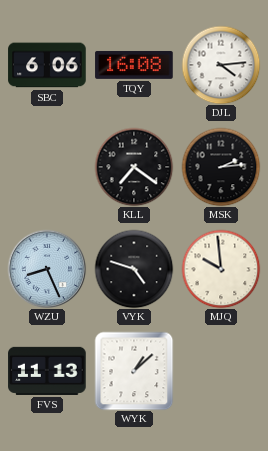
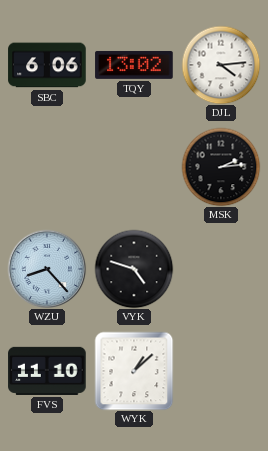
TQY: 16:08 -> 13:02 (134, 65)
KLL: 7:21 -> none (134, 167)
WZU: 8:26 -> 8:23 (47, 269)
MJQ: 9:59 -> none (221, 269)
FVS: 11:13 -> 11:10 (47, 371)
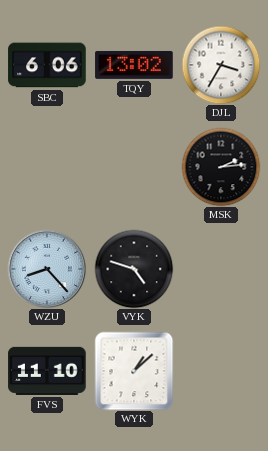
DJL: 4:14 -> 3:35 (221, 65)
